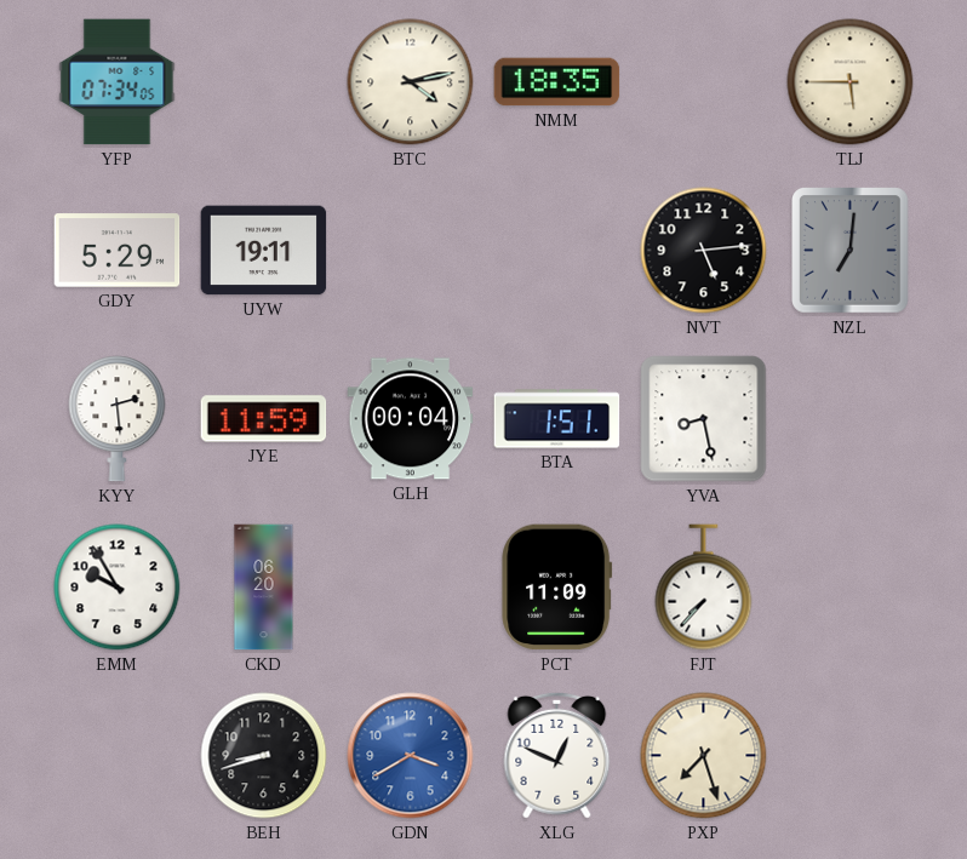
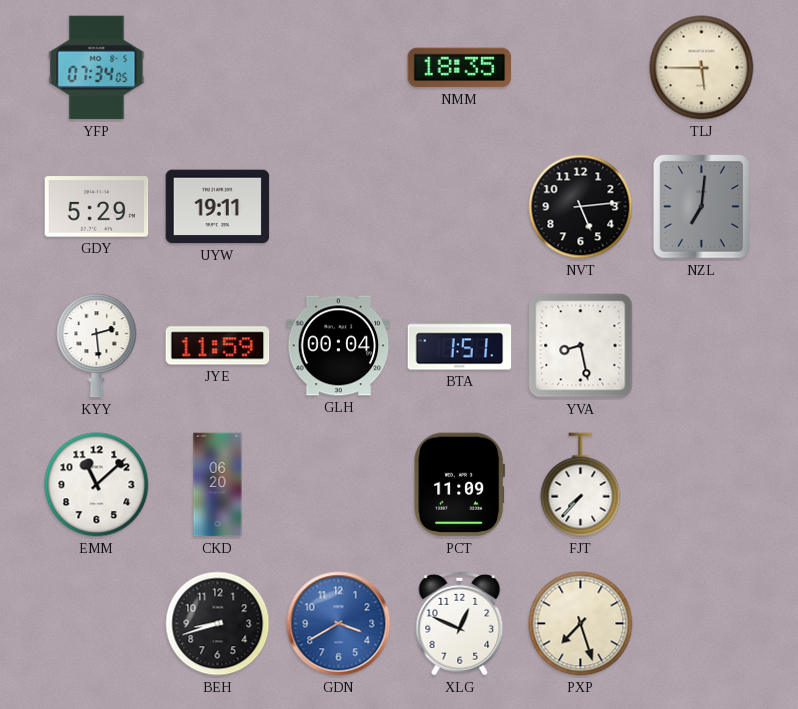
BTC: 4:13 -> none (411, 82)
EMM: 9:55 -> 11:08 (97, 485)
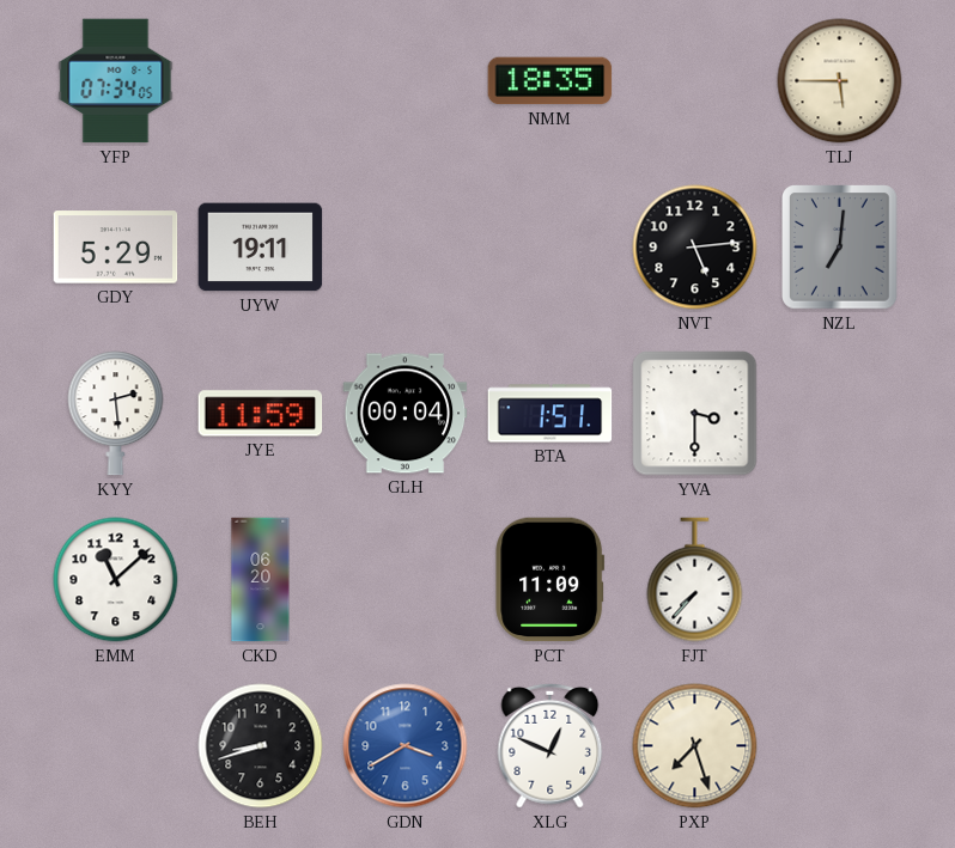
YVA: 8:28 -> 3:30 (695, 414)
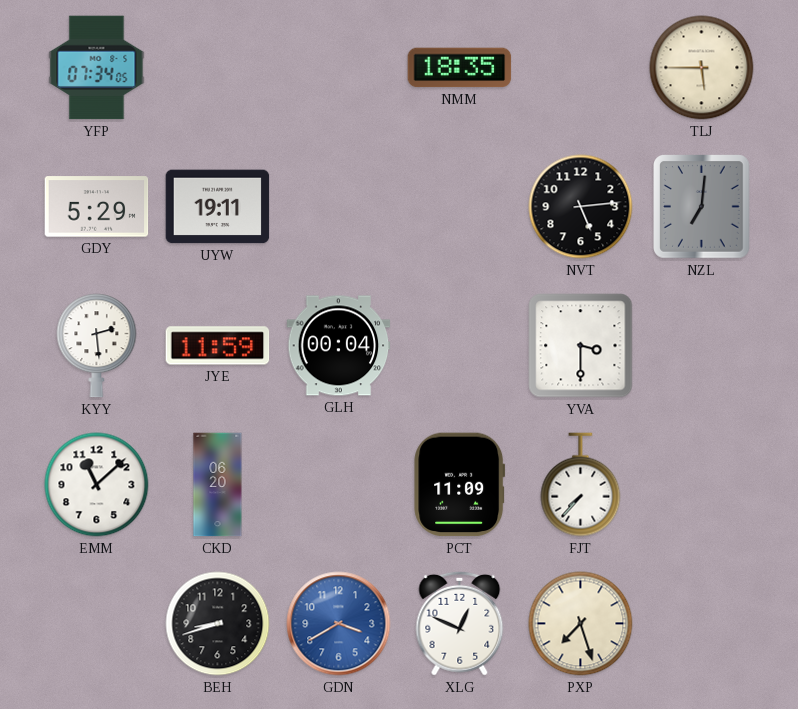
BTA: 1:51 -> none (551, 414)
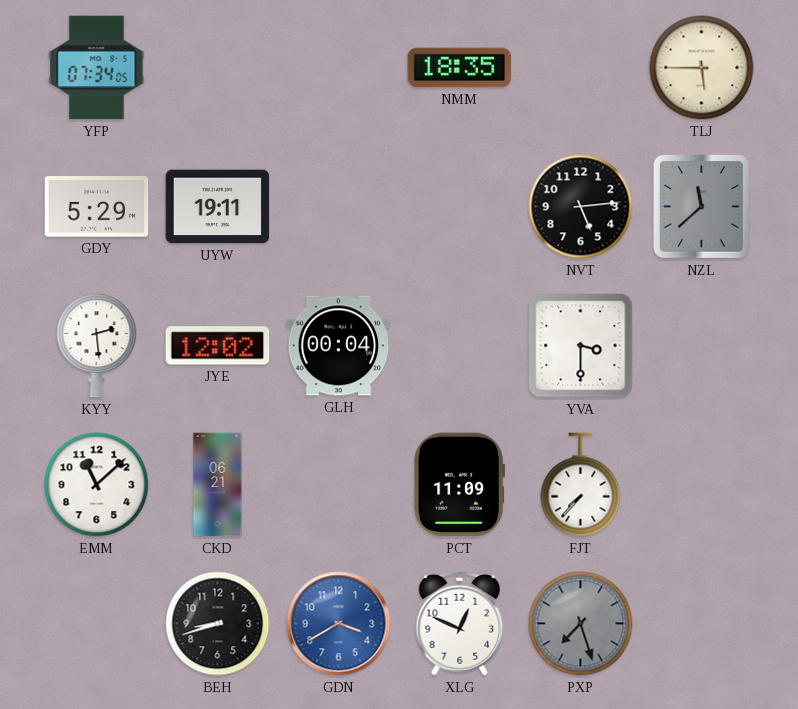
NZL: 7:01 -> 11:38 (702, 207)
JYE: 11:59 -> 12:02 (218, 346)
CKD: 06:20 -> 06:21 (218, 485)
PXP dial: cream -> grey (581, 624)
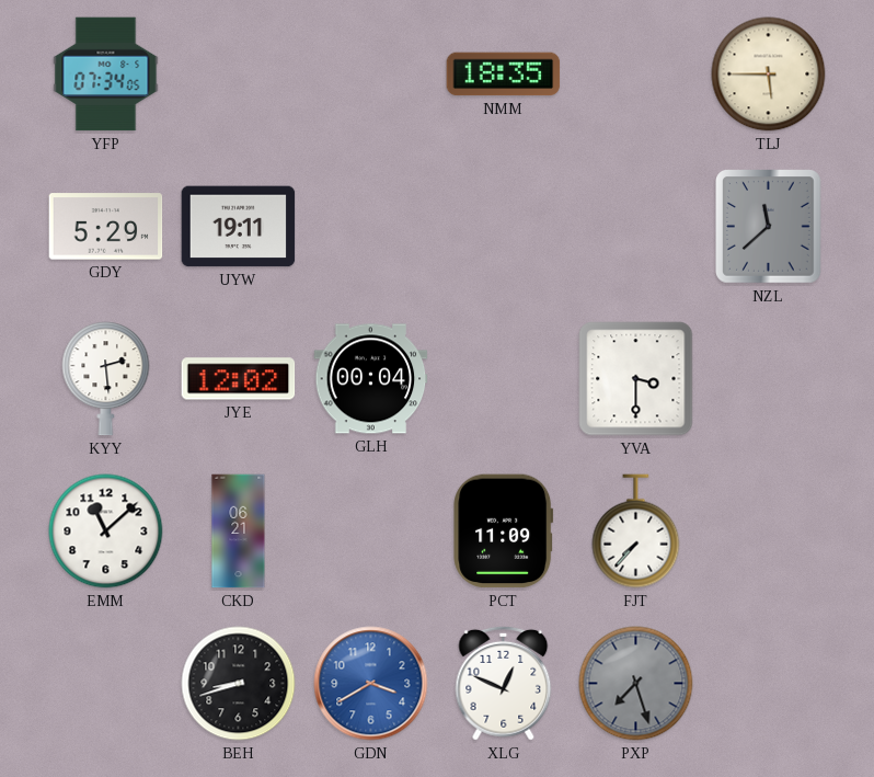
NVT: 5:14 -> none (581, 207)
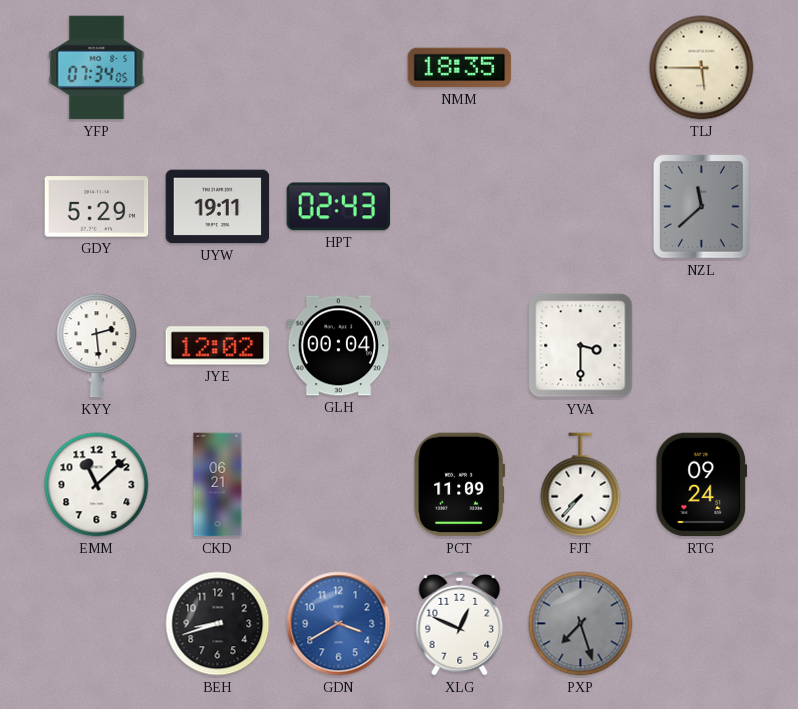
HPT: none -> 02:43 (339, 207)
RTG: none -> 09:24 (702, 485)
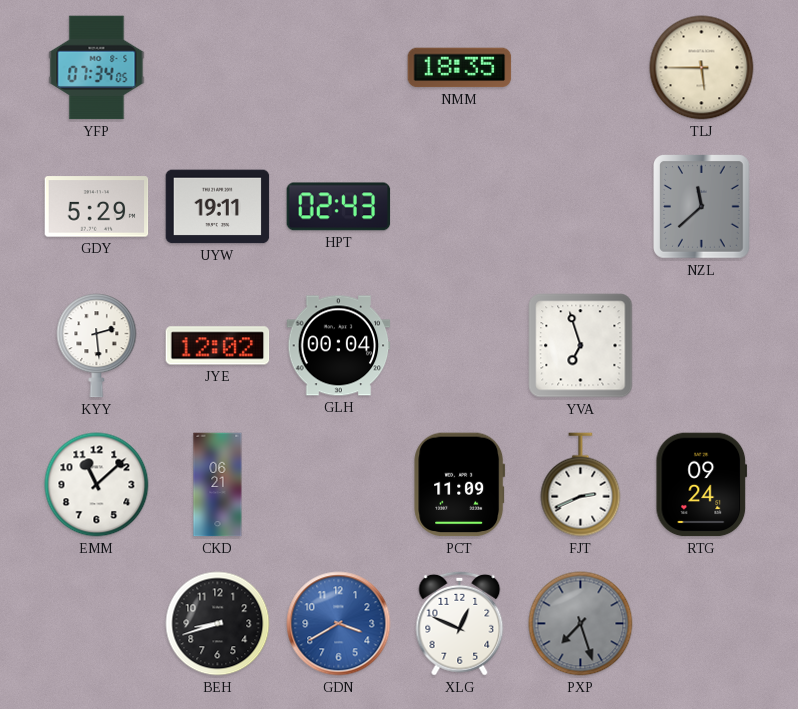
YVA: 3:30 -> 6:57 (581, 346)
FJT: 7:37 -> 2:41 (581, 485)
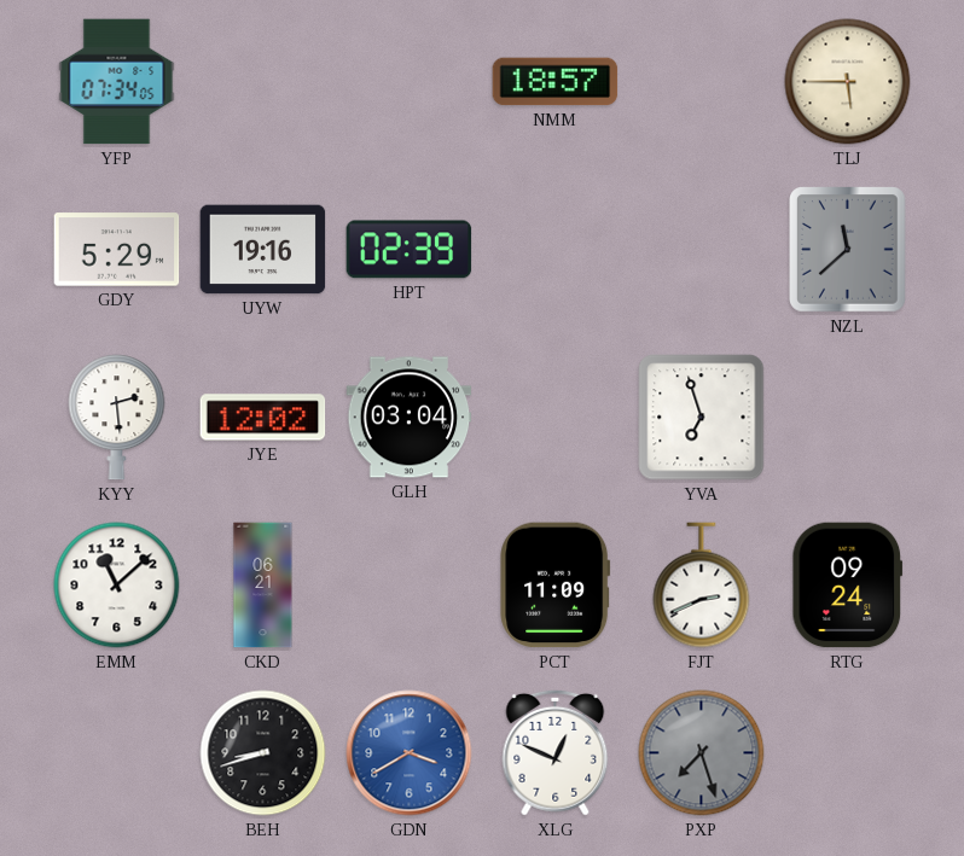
NMM: 18:35 -> 18:57 (556, 82)
UYW: 19:11 -> 19:16 (263, 250)
HPT: 02:43 -> 02:39 (410, 250)
GLH: 00:04 -> 03:04 (410, 418)
